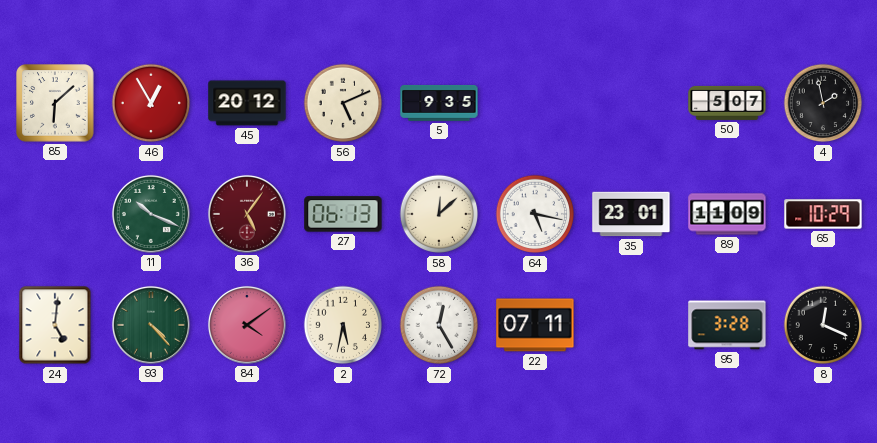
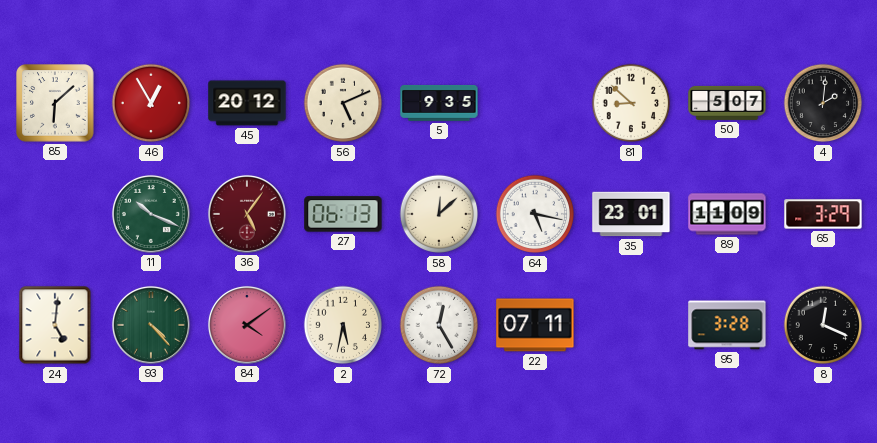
81: none -> 8:52 (631, 103)
4: 1:58 -> 2:01 (823, 103)
65: 10:29 -> 3:29 (823, 214)
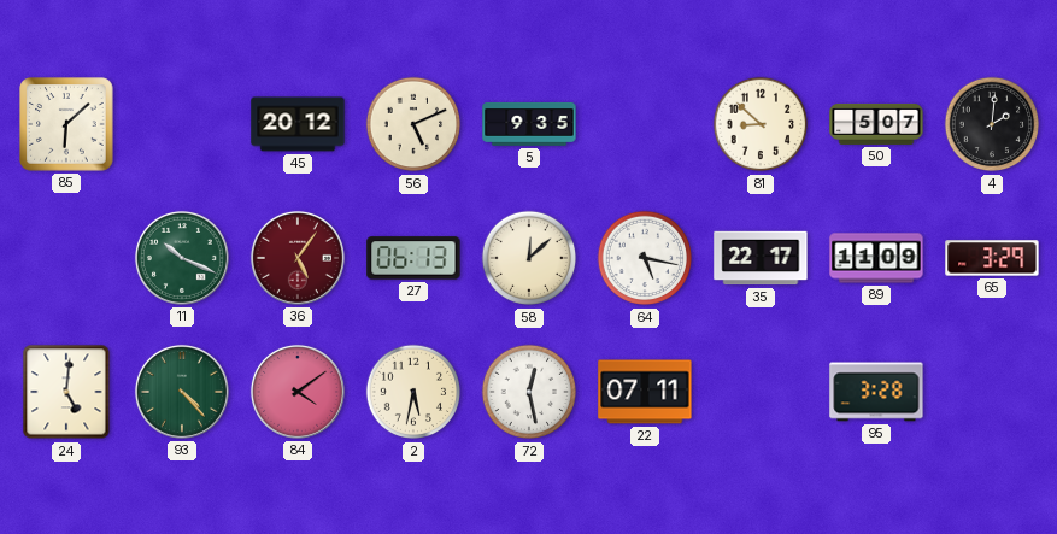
46: 12:55 -> none (151, 103)
35: 23:01 -> 22:17 (761, 258)
72: 12:25 -> 12:28 (529, 392)
8: 12:19 -> none (823, 325)
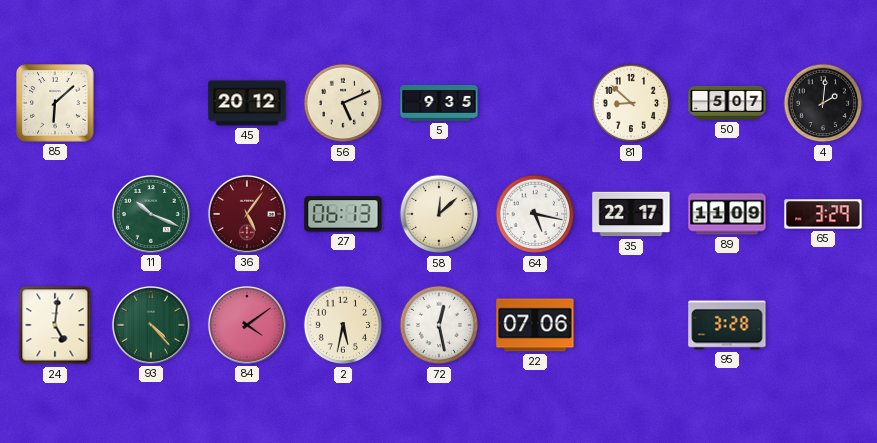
22: 07:11 -> 07:06 (535, 325)
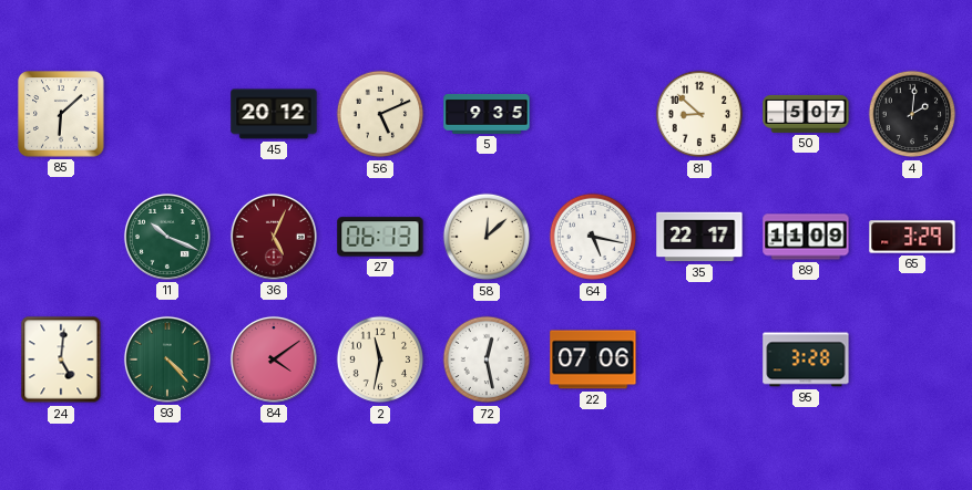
36: 5:06 -> 5:04 (274, 237)
2: 5:32 -> 11:32 (380, 359)
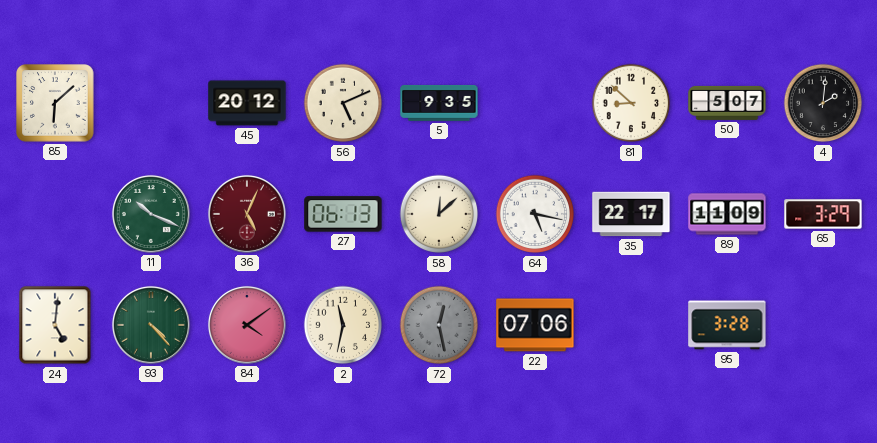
72 dial: white -> grey (439, 325)
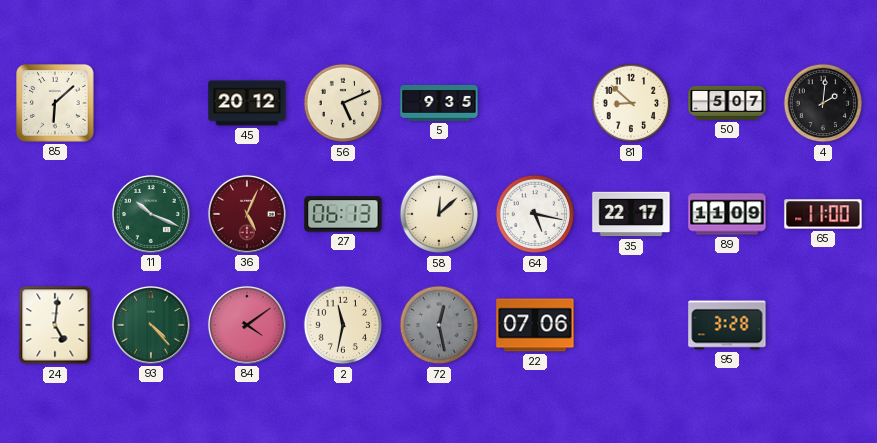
65: 3:29 -> 11:00 (823, 214)
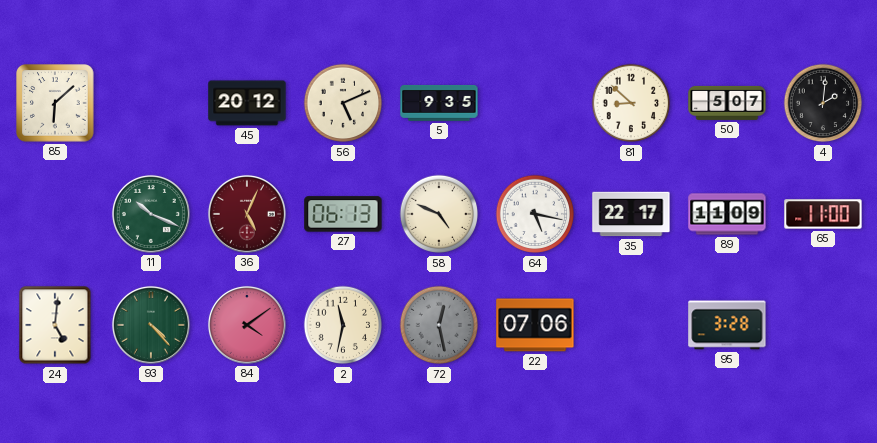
58: 12:08 -> 4:49 (439, 214)
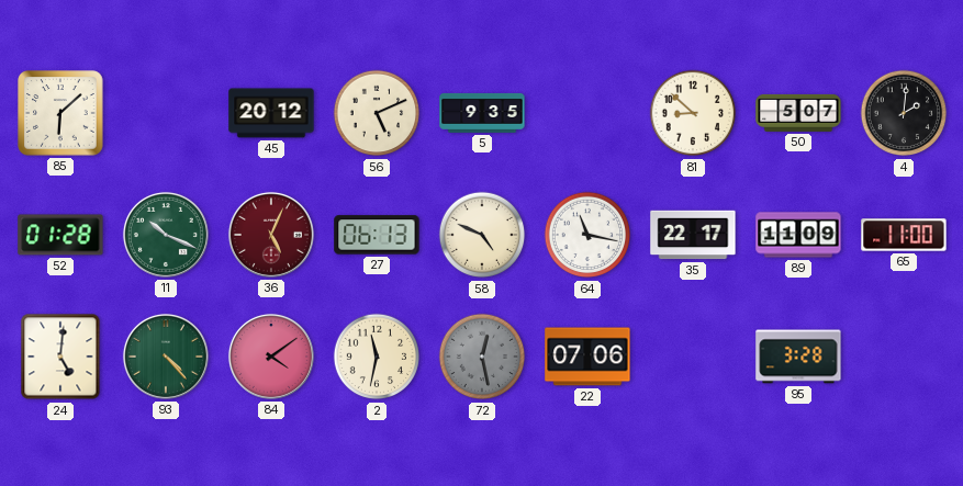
52: none -> 01:28 (60, 235)
64: 5:17 -> 11:17 (587, 235)
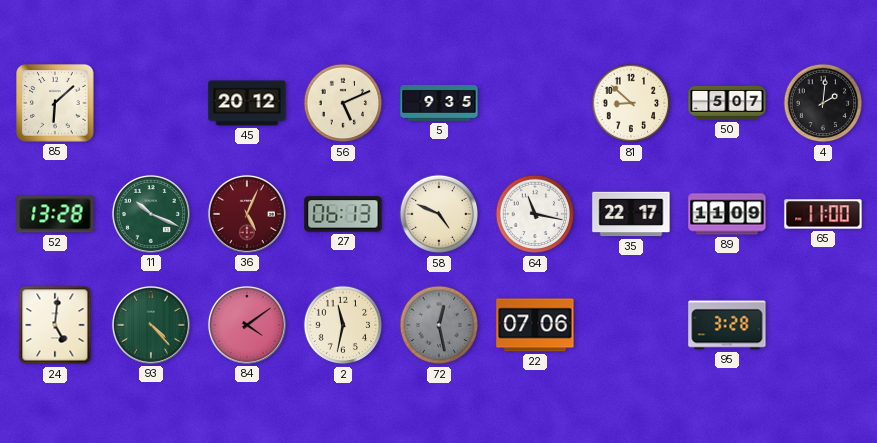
52: 01:28 -> 13:28 (55, 214)
